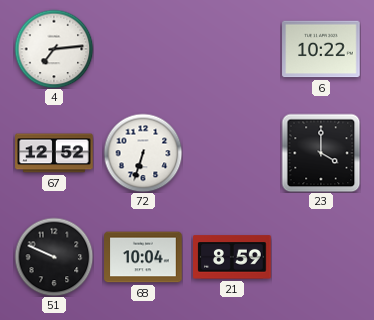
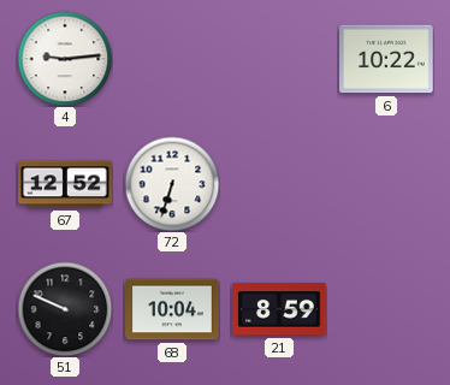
4: 7:14 -> 9:14 (65, 59)
23: 4:00 -> none (321, 153)
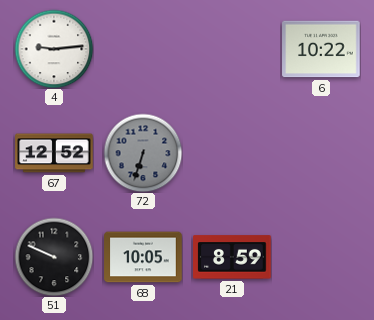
72 dial: white -> grey (143, 153)
68: 10:04 -> 10:05 (143, 257)
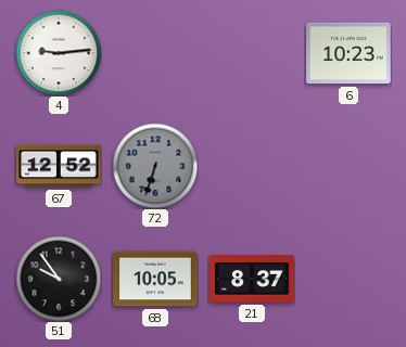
6: 10:22 -> 10:23 (348, 53)
51: 9:49 -> 9:54 (59, 279)
21: 8:59 -> 8:37 (252, 279)
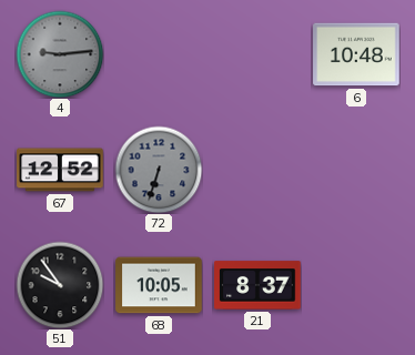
4 dial: white -> grey (60, 54)
6: 10:23 -> 10:48 (356, 54)
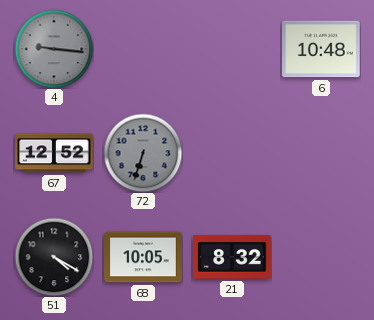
4: 9:14 -> 9:16 (54, 49)
51: 9:54 -> 4:20 (54, 257)
21: 8:37 -> 8:32 (232, 257)
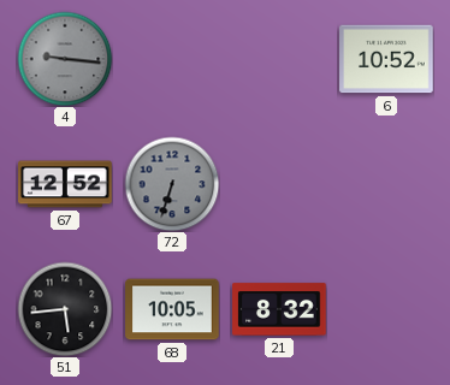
6: 10:48 -> 10:52 (386, 59)
51: 4:20 -> 5:44 (65, 309)
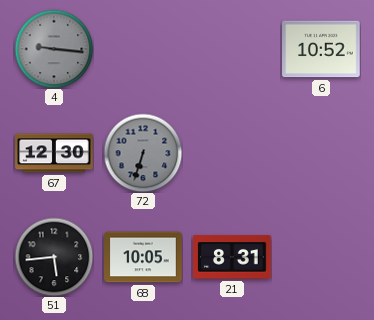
67: 12:52 -> 12:30 (54, 153)
21: 8:32 -> 8:31 (232, 257)
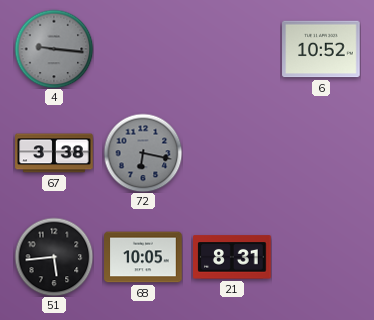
67: 12:30 -> 3:38 (54, 153)
72: 6:33 -> 6:17 (143, 153)
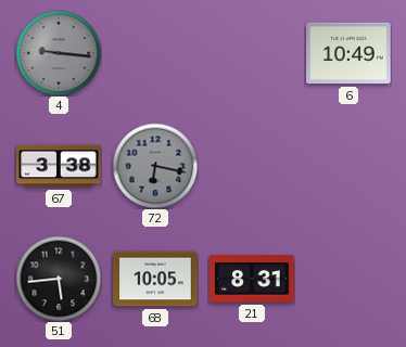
6: 10:52 -> 10:49 (348, 53)
